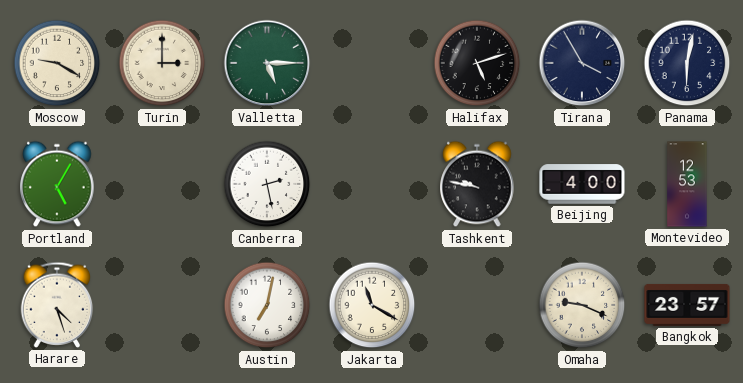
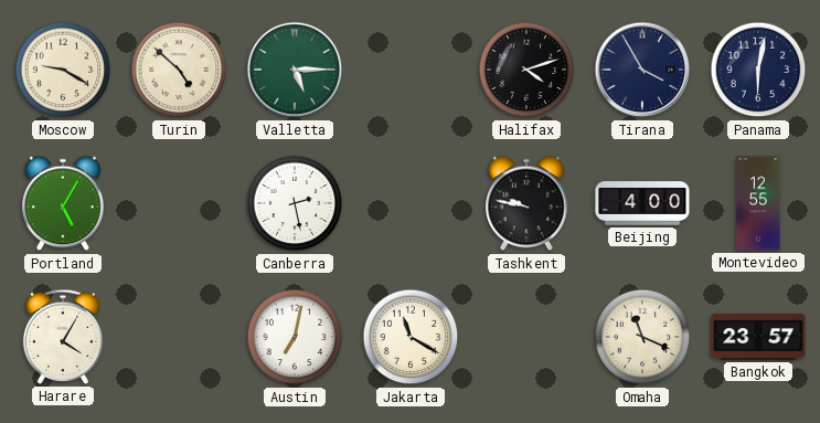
Turin: 3:00 -> 4:52 (179, 70)
Halifax: 5:12 -> 4:12 (526, 70)
Montevideo: 12:53 -> 12:55 (758, 203)
Harare: 4:27 -> 4:05 (63, 337)
Omaha: 9:19 -> 11:19 (642, 337)
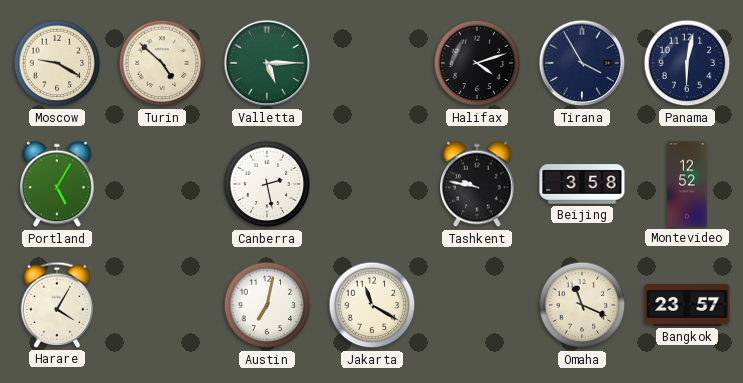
Beijing: 4:00 -> 3:58 (582, 184)
Montevideo: 12:55 -> 12:52 (687, 184)
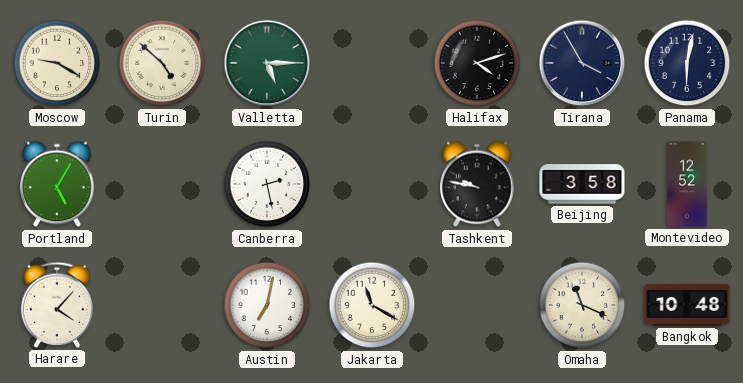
Harare: 4:05 -> 4:07 (57, 305)
Bangkok: 23:57 -> 10:48 (687, 305)
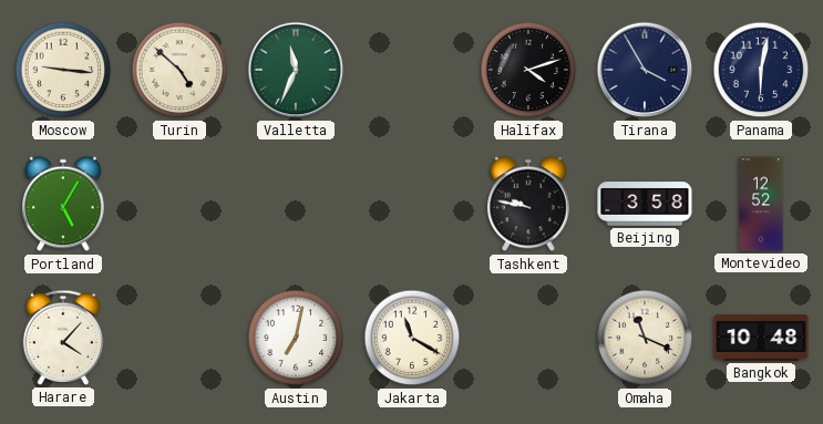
Moscow: 9:20 -> 9:16 (63, 70)
Valletta: 5:15 -> 11:34 (296, 70)
Canberra: 2:28 -> none (267, 184)
